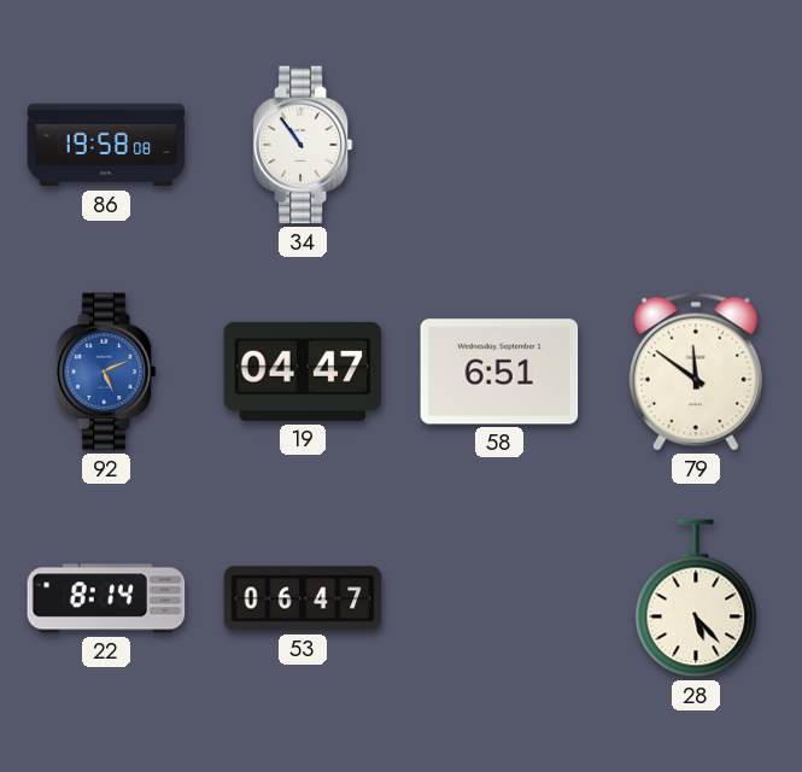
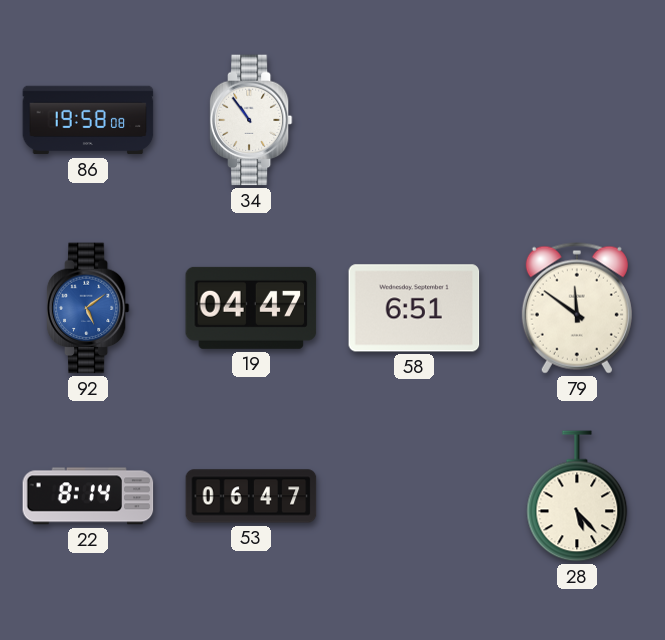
92: 5:11 -> 5:09 (88, 308)
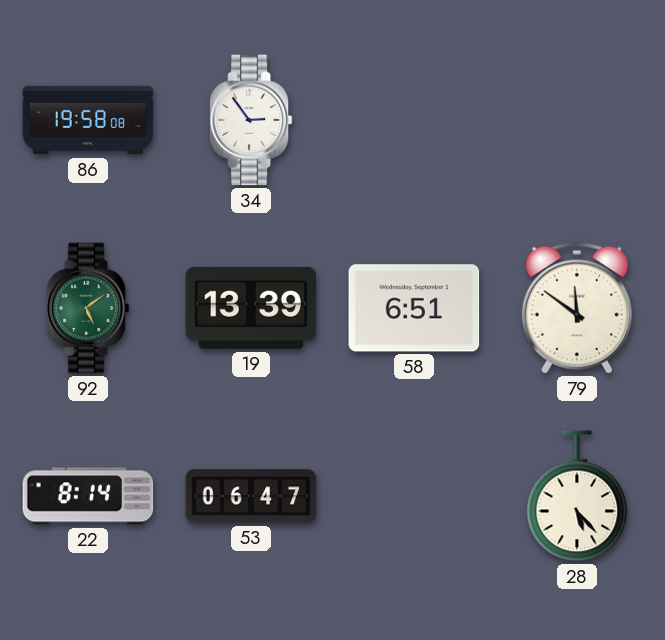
34: 10:54 -> 2:54 (251, 120)
92 dial: blue -> green (88, 308)
19: 04:47 -> 13:39 (251, 308)
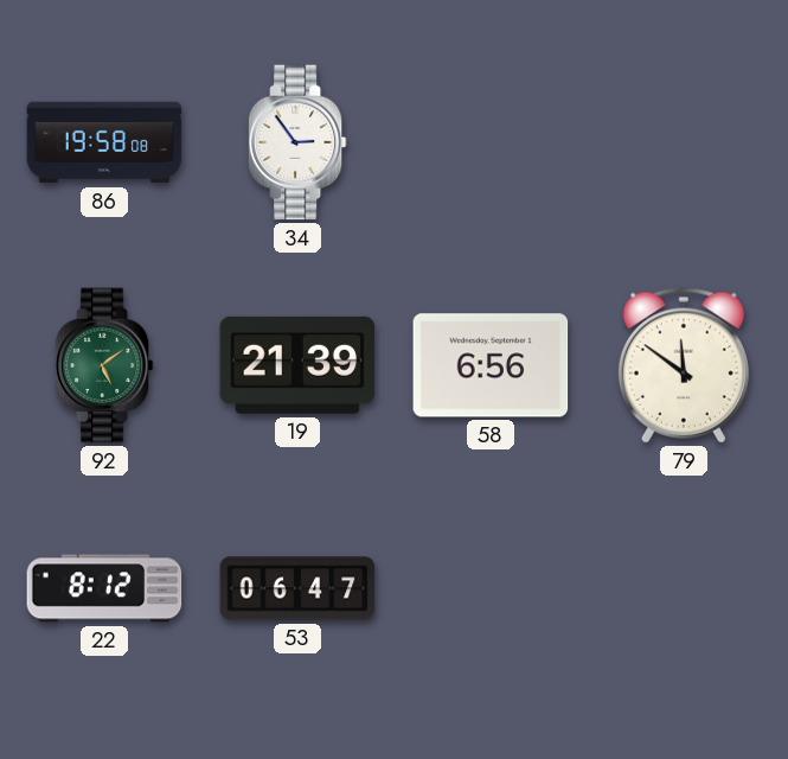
19: 13:39 -> 21:39 (297, 365)
58: 6:51 -> 6:56 (491, 365)
22: 8:14 -> 8:12 (104, 588)
28: 5:23 -> none (577, 496)
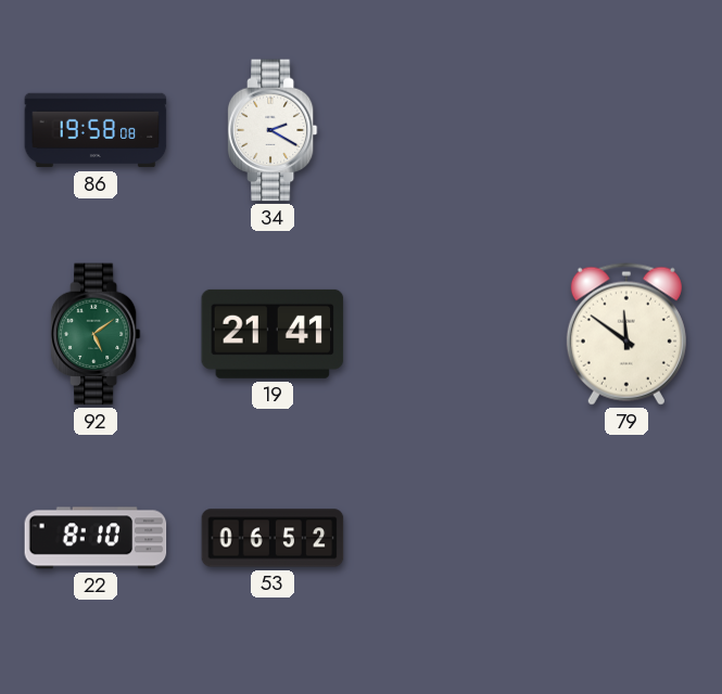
34: 2:54 -> 2:20 (273, 130)
19: 21:39 -> 21:41 (273, 334)
58: 6:56 -> none (491, 365)
22: 8:12 -> 8:10 (96, 538)
53: 06:47 -> 06:52 (273, 538)
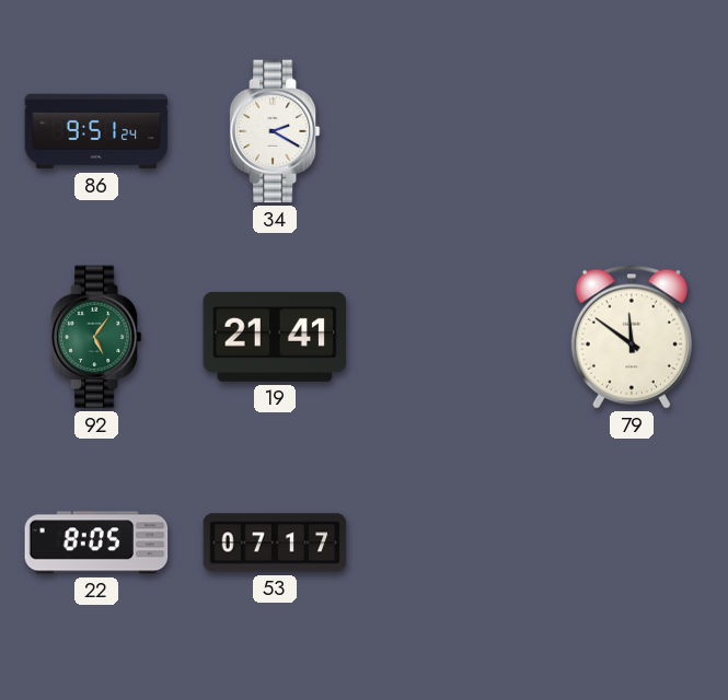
86: 19:58 -> 9:51 (96, 131)
92: 5:09 -> 5:06 (96, 337)
22: 8:10 -> 8:05 (96, 542)
53: 06:52 -> 07:17 (275, 542)
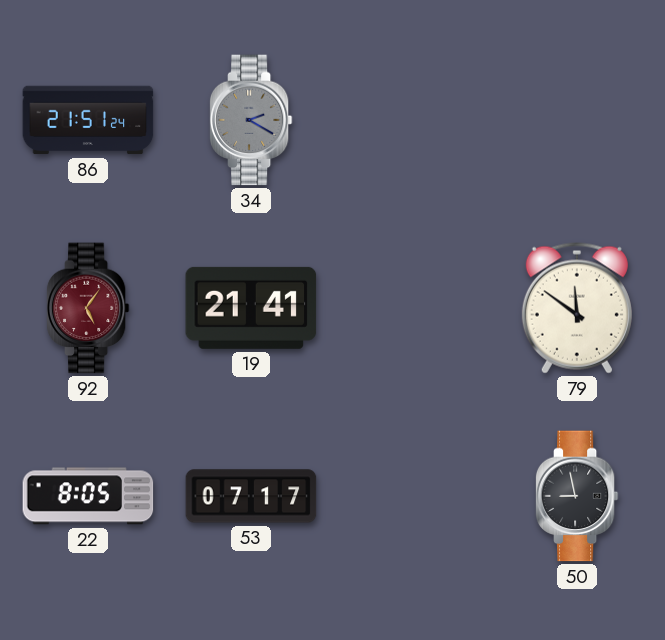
86: 9:51 -> 21:51 (88, 120)
34 dial: white -> grey (251, 120)
92 dial: green -> burgundy (88, 308)
50: none -> 8:58 (577, 496)
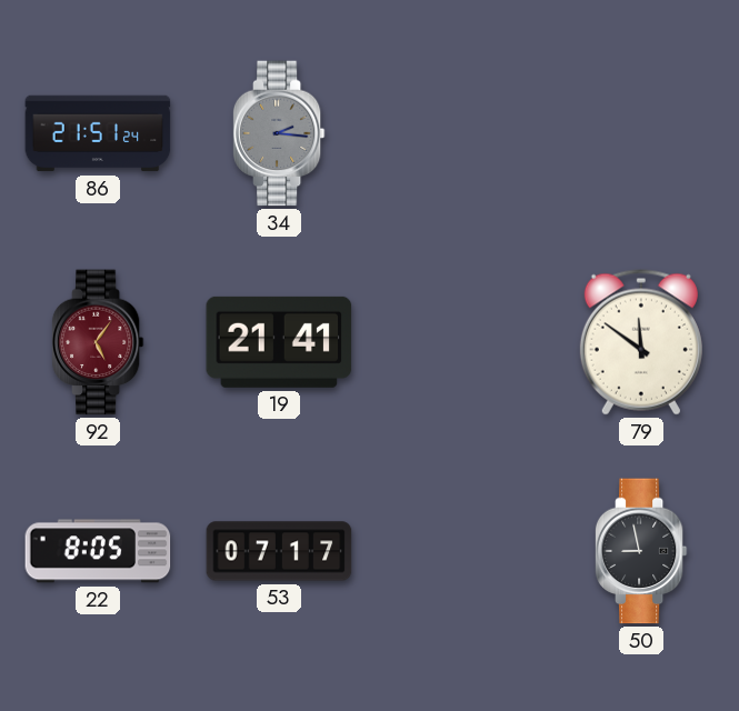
34: 2:20 -> 2:16 (279, 133)
